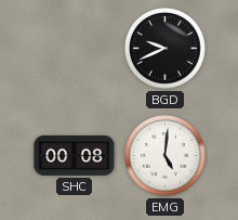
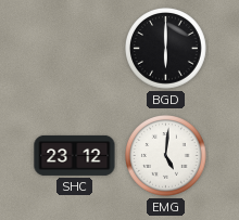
BGD: 9:41 -> 6:00 (166, 49)
SHC: 00:08 -> 23:12 (75, 155)
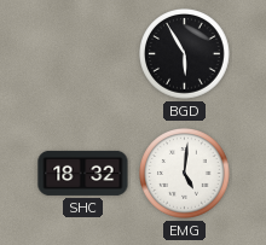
BGD: 6:00 -> 5:55 (185, 54)
SHC: 23:12 -> 18:32 (83, 173)
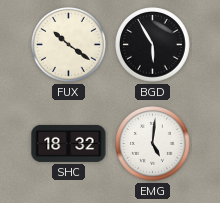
FUX: none -> 10:21 (69, 45)
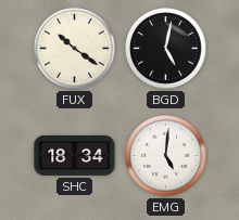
BGD: 5:55 -> 5:02 (166, 49)
SHC: 18:32 -> 18:34 (75, 155)
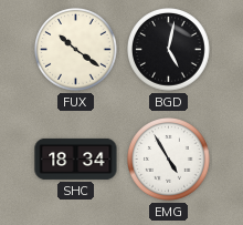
EMG: 5:01 -> 4:55 (169, 160)
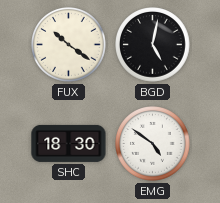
SHC: 18:34 -> 18:30 (69, 143)
EMG: 4:55 -> 4:51 (153, 144)
